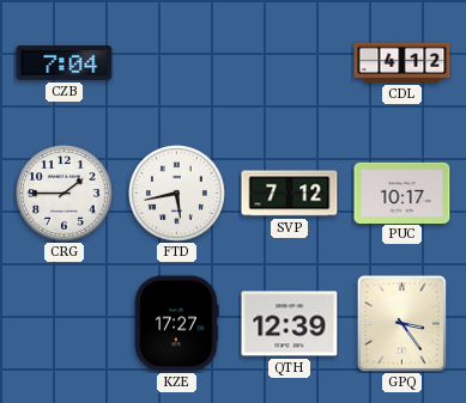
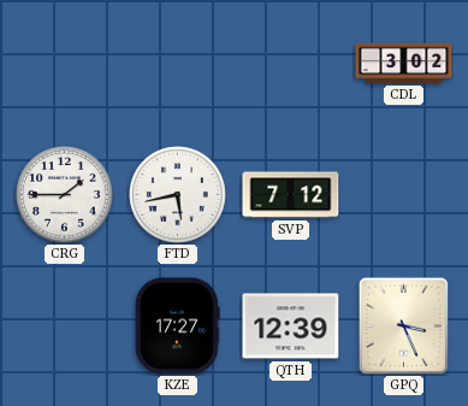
CZB: 7:04 -> none (65, 62)
CDL: 4:12 -> 3:02 (404, 63)
PUC: 10:17 -> none (403, 193)
GPQ: 3:24 -> 3:26 (403, 325)
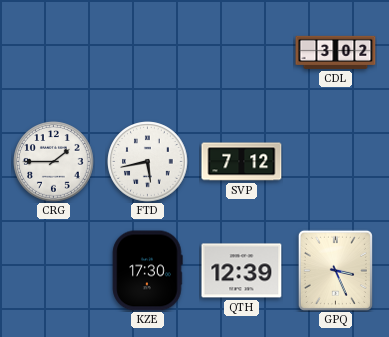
KZE: 17:27 -> 17:30 (148, 271)
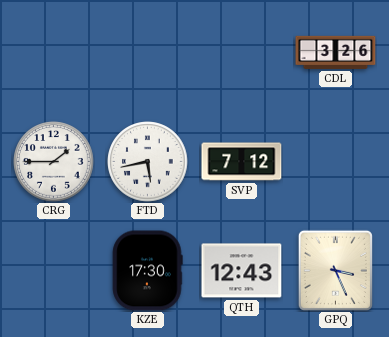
CDL: 3:02 -> 3:26 (336, 52)
QTH: 12:39 -> 12:43 (242, 271)
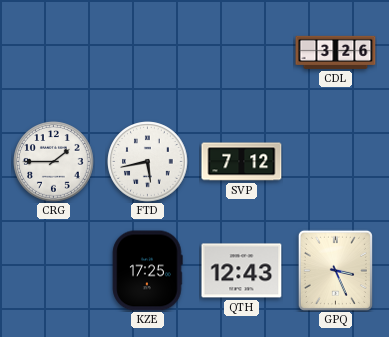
KZE: 17:30 -> 17:25 (148, 271)
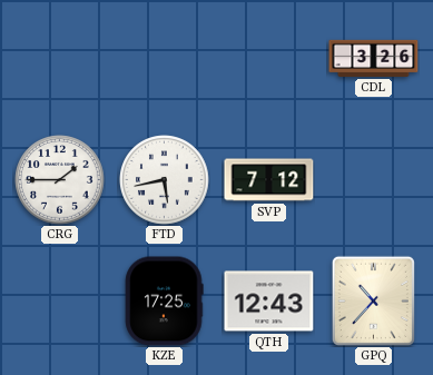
GPQ: 3:26 -> 10:37 (373, 300)
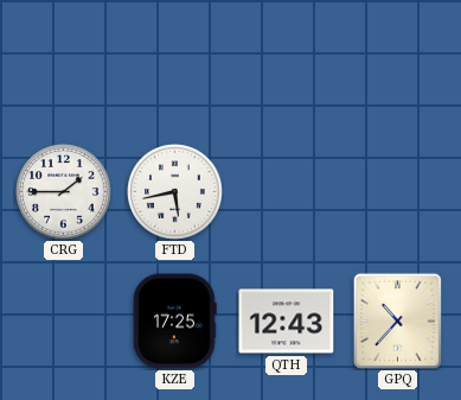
CDL: 3:26 -> none (374, 58)
SVP: 7:12 -> none (269, 180)
